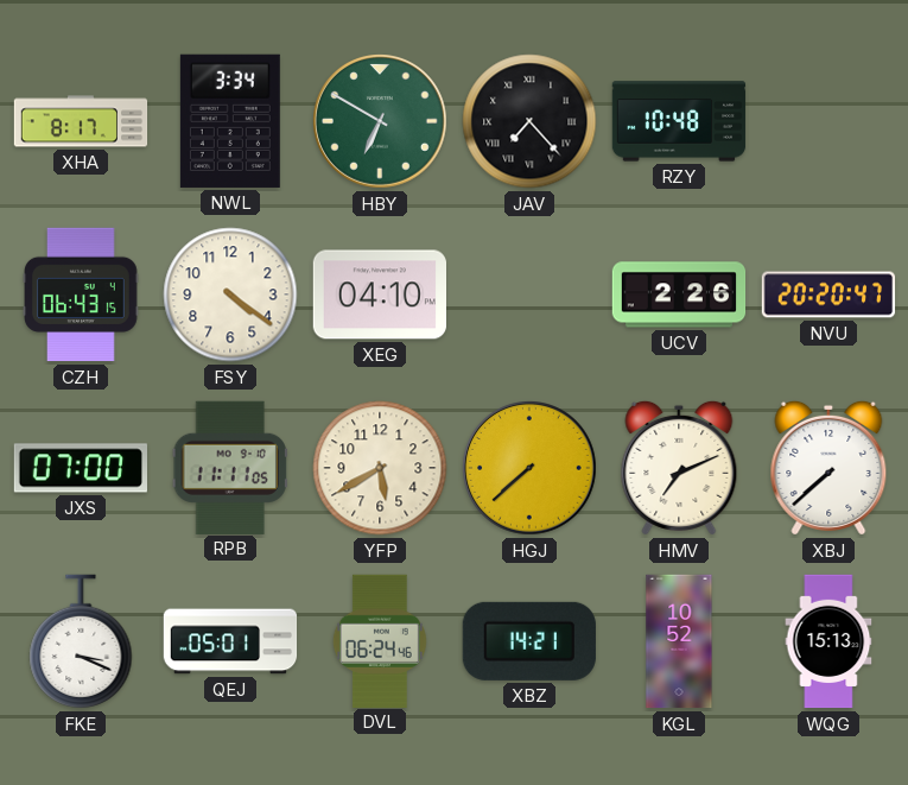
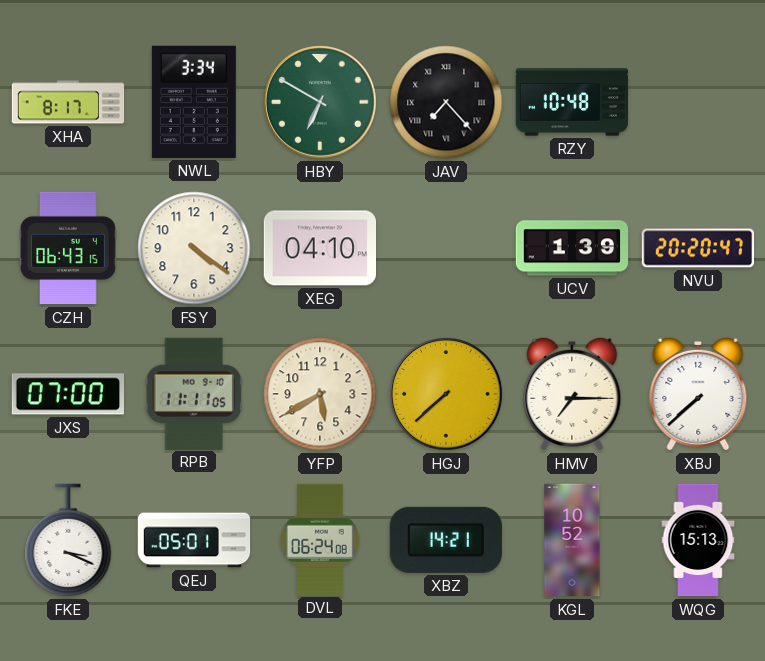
UCV: 2:26 -> 1:39 (572, 248)
HMV: 7:11 -> 7:15 (572, 394)
DVL: 06:24:46 -> 06:24:08 (320, 539)
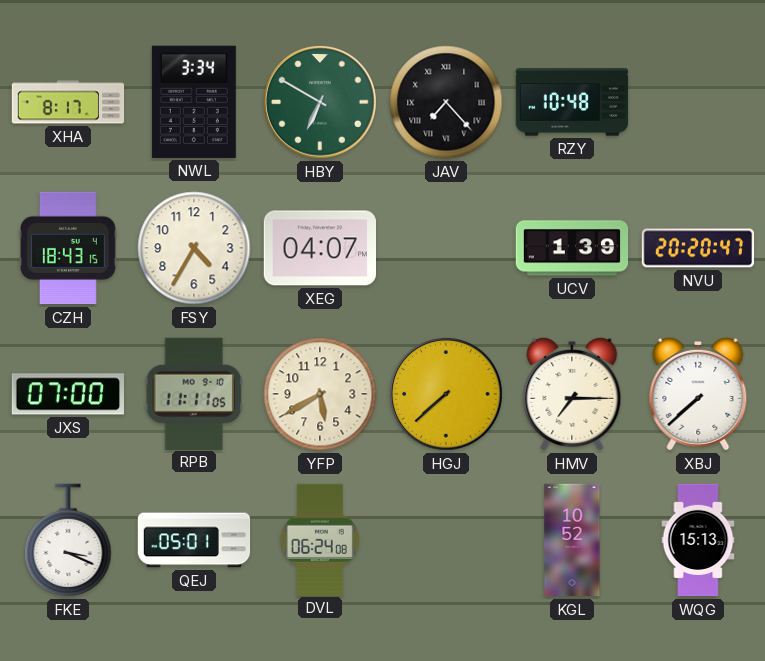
CZH: 06:43 -> 18:43 (69, 248)
FSY: 4:21 -> 4:35 (194, 248)
XEG: 04:10 -> 04:07 (319, 248)
XBZ: 14:21 -> none (446, 540)
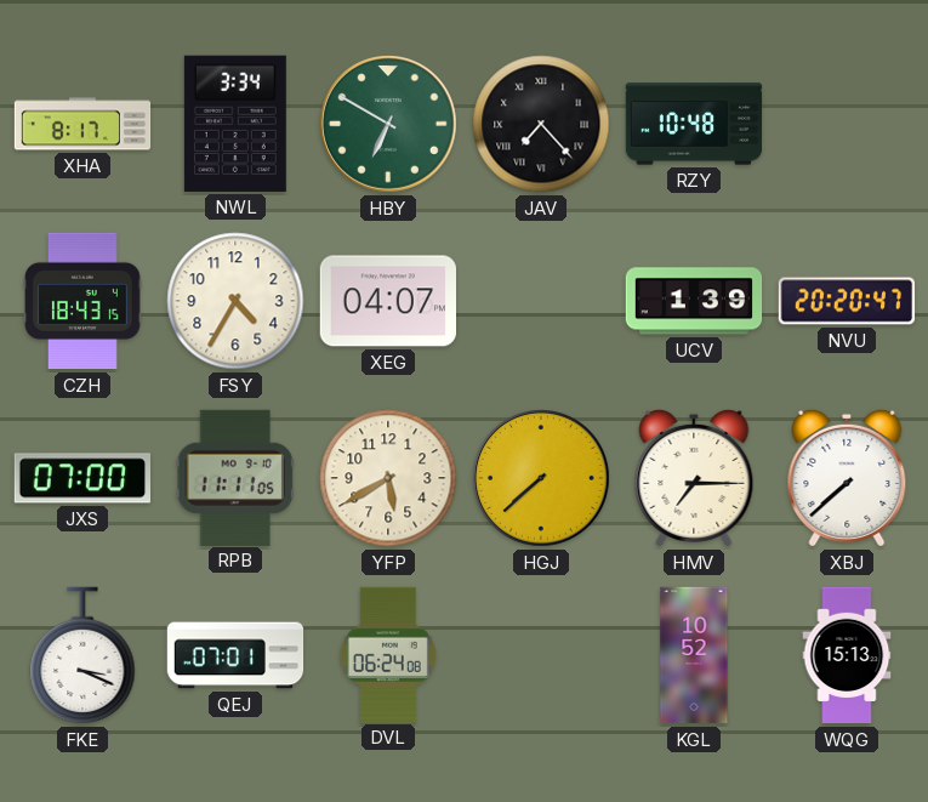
QEJ: 05:01 -> 07:01 (235, 655)
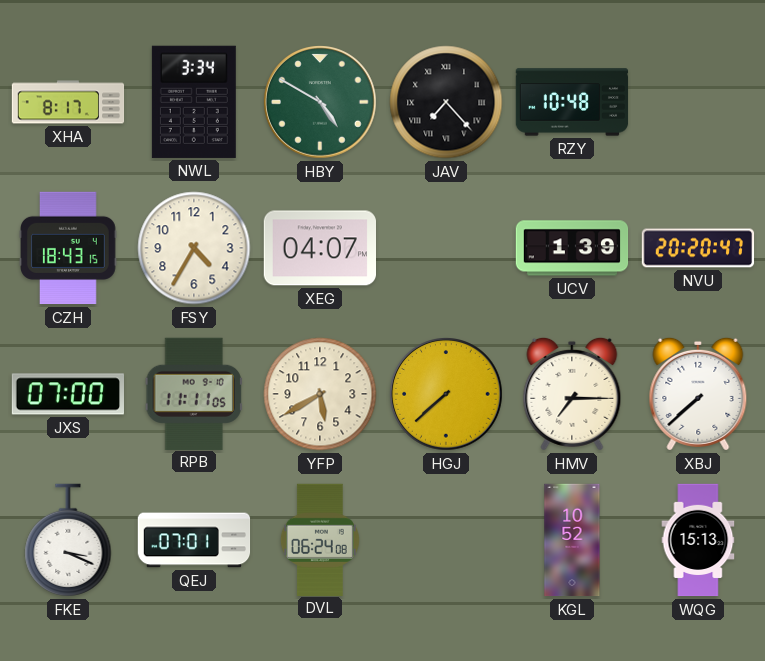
HBY: 6:50 -> 4:50 (321, 103)
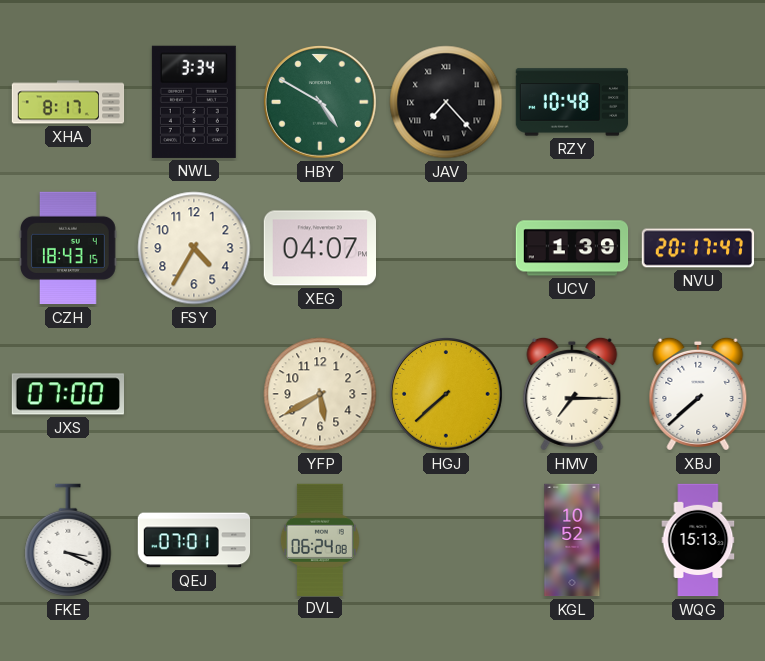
NVU: 20:20 -> 20:17 (698, 248)
RPB: 11:11 -> none (194, 393)
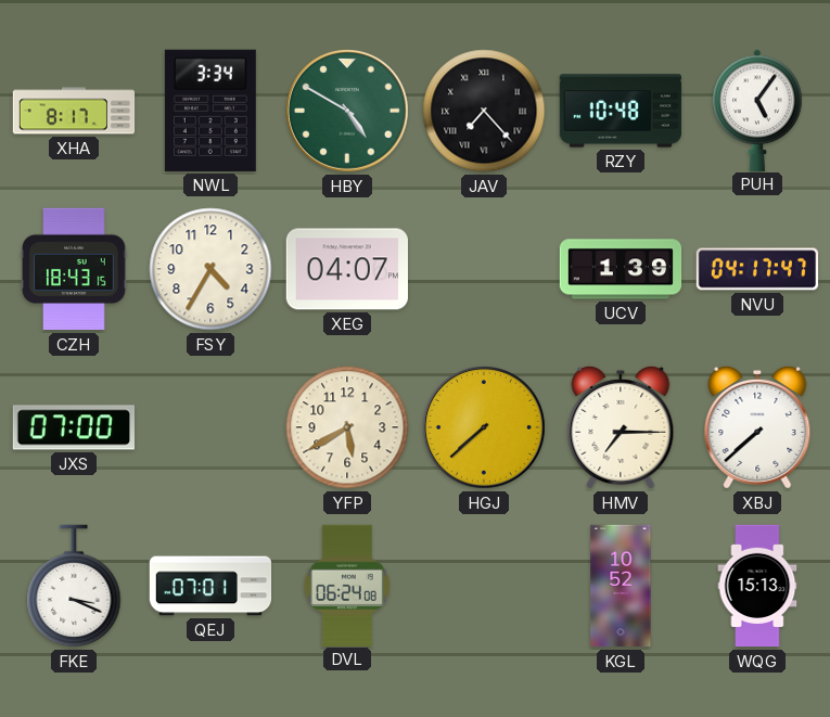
PUH: none -> 5:06 (757, 110)
NVU: 20:17 -> 04:17 (757, 269)
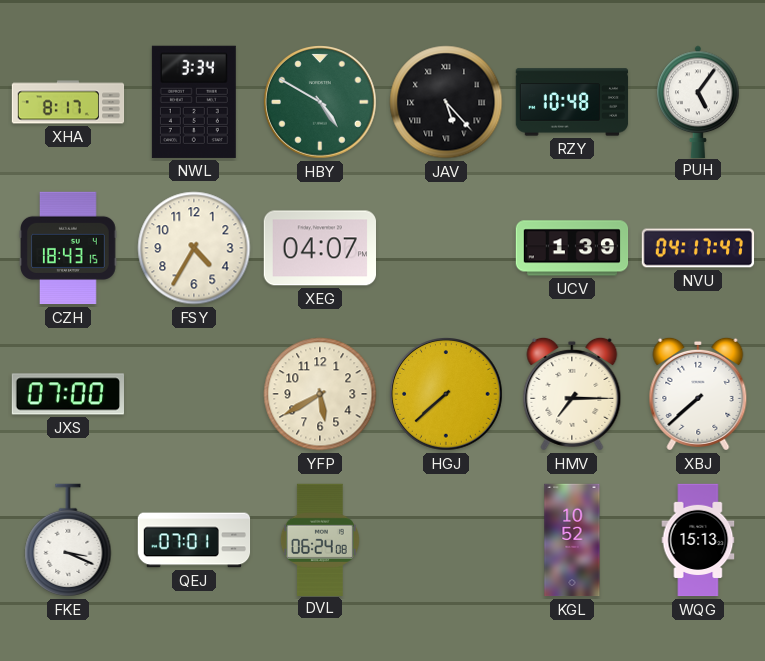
JAV: 7:23 -> 5:23 (446, 102)
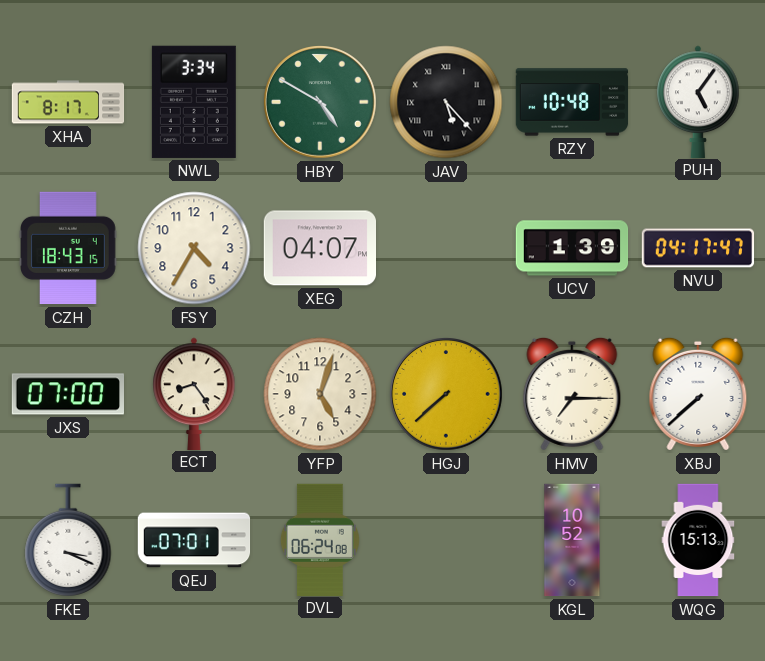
ECT: none -> 8:24 (194, 393)
YFP: 5:40 -> 5:03 (320, 394)
